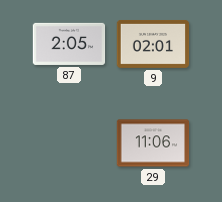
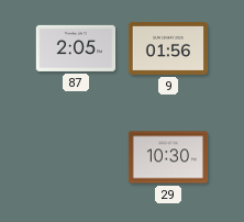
9: 02:01 -> 01:56 (168, 48)
29: 11:06 -> 10:30 (168, 157)
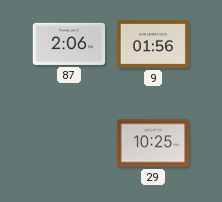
87: 2:05 -> 2:06 (69, 44)
29: 10:30 -> 10:25 (153, 143)
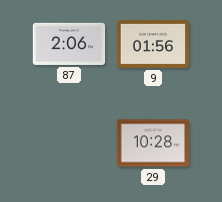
29: 10:25 -> 10:28 (153, 143)
